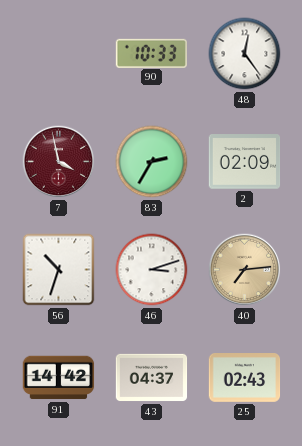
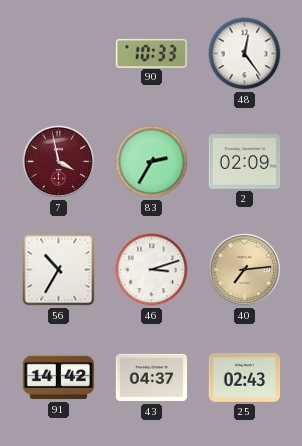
56: 10:33 -> 10:35 (59, 270)
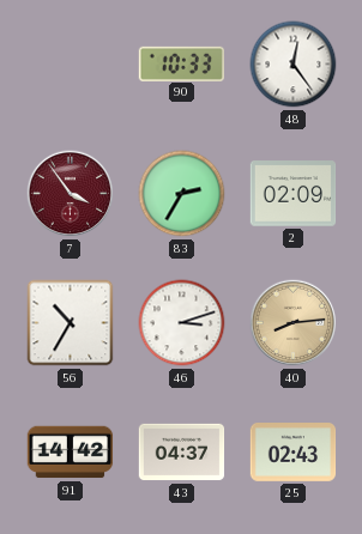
7: 3:58 -> 3:54 (71, 194)
40: 7:14 -> 8:14 (294, 323)
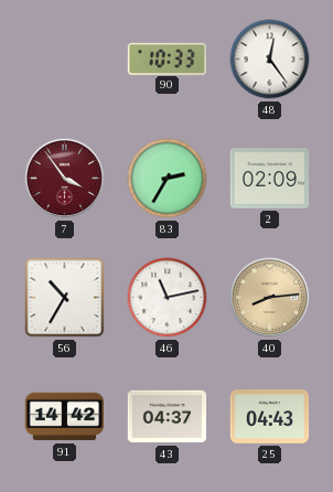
46: 3:12 -> 11:13 (168, 298)
25: 02:43 -> 04:43 (270, 417)
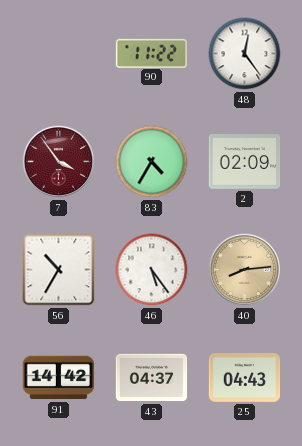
90: 10:33 -> 11:22 (151, 53)
83: 2:35 -> 4:35 (152, 162)
46: 11:13 -> 5:24 (152, 270)
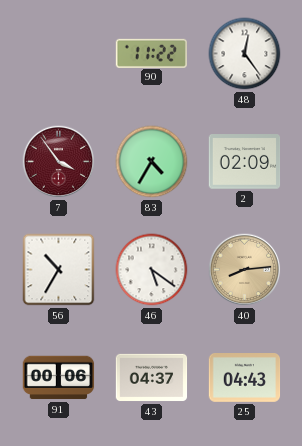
46: 5:24 -> 5:21 (152, 270)
91: 14:42 -> 00:06 (59, 378)
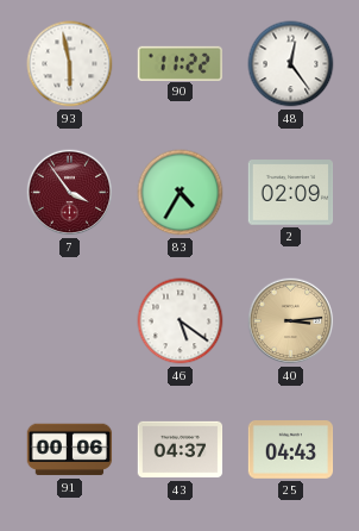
93: none -> 5:58 (70, 64)
56: 10:35 -> none (59, 270)
40: 8:14 -> 3:14 (291, 321)
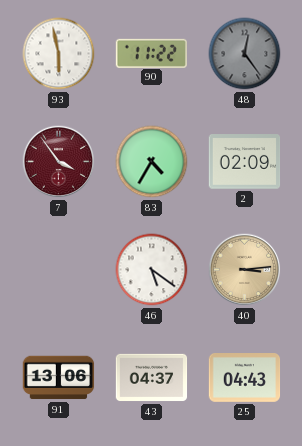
48 dial: white -> grey (245, 54)
91: 00:06 -> 13:06 (59, 378)
